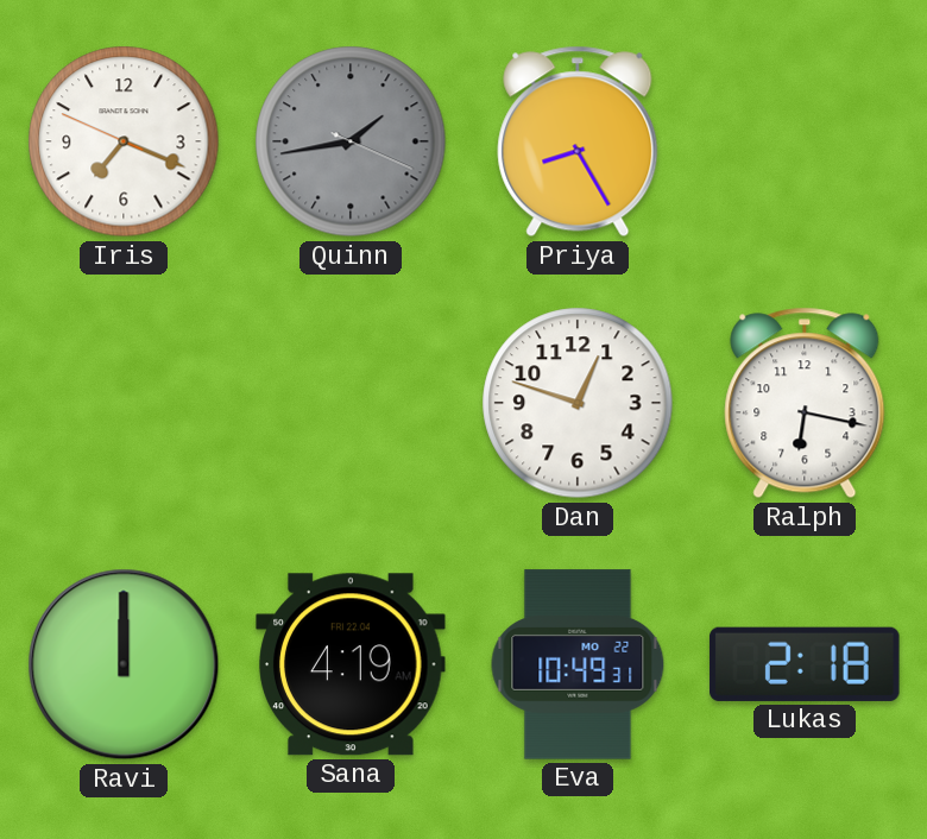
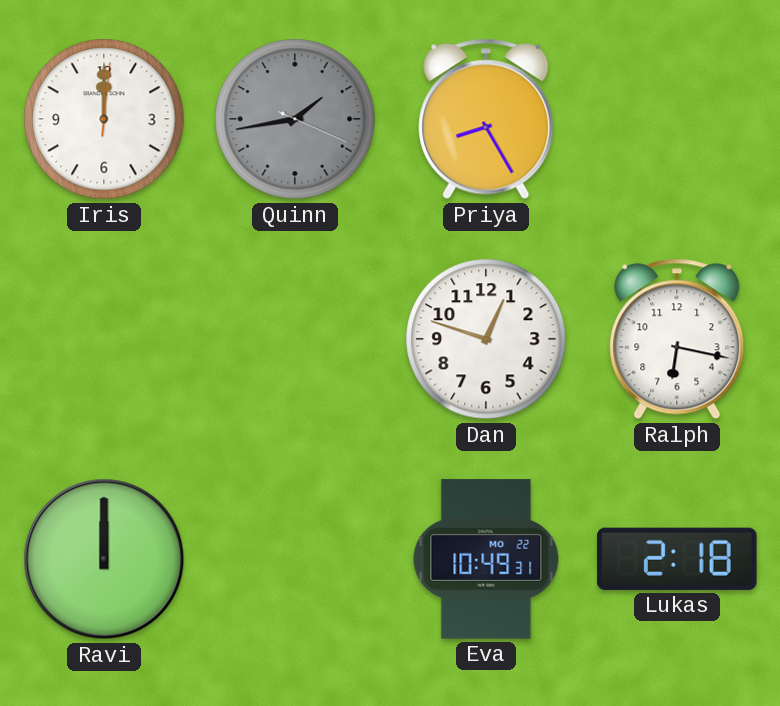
Iris: 7:18 -> 12:00 (104, 119)
Sana: 4:19 -> none (351, 664)
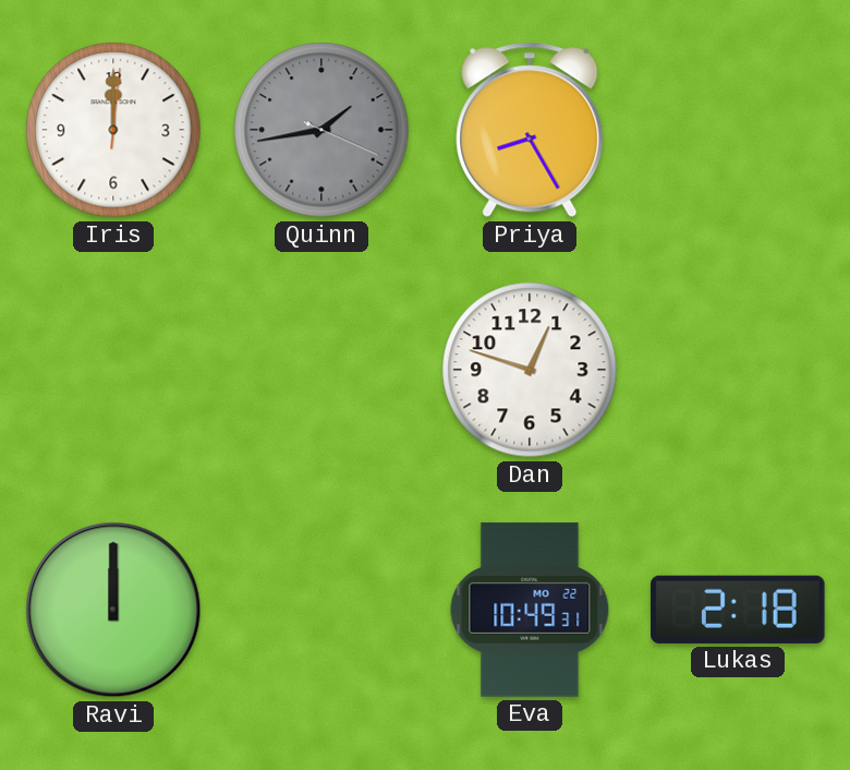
Ralph: 6:17 -> none (677, 339)
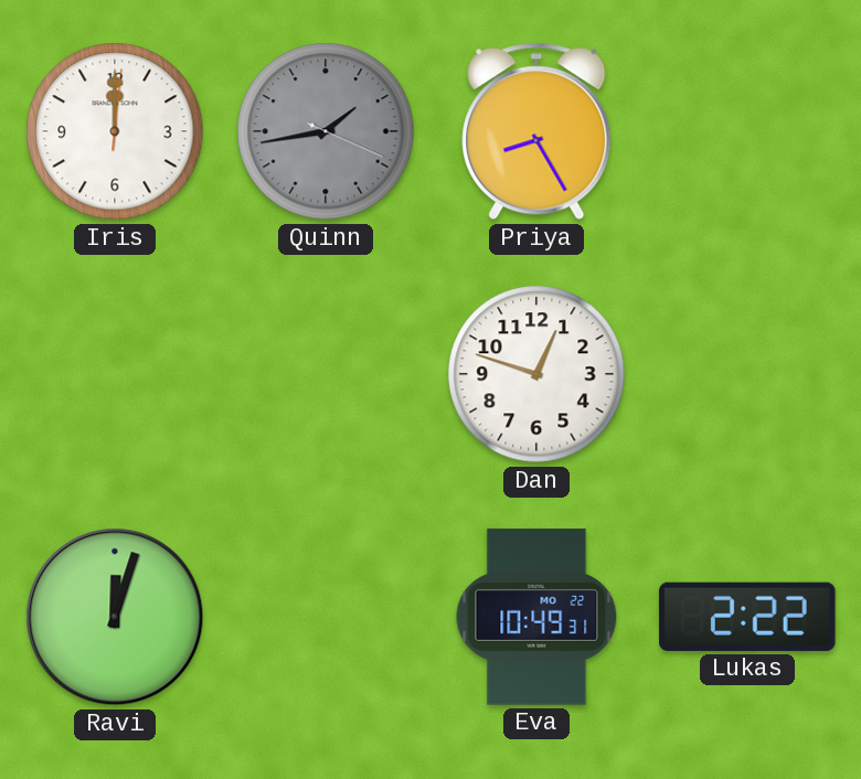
Ravi: 12:00 -> 12:03 (115, 617)
Lukas: 2:18 -> 2:22 (747, 617)
